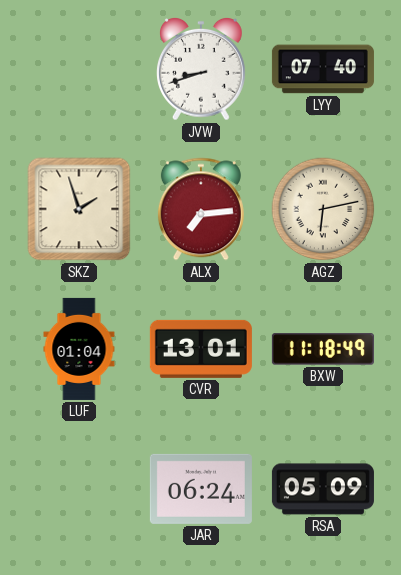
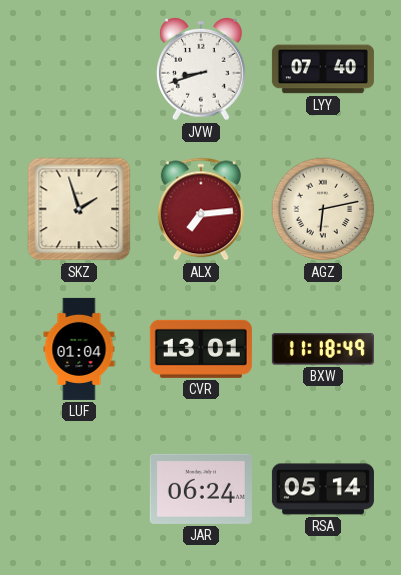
RSA: 05:09 -> 05:14 (323, 489)
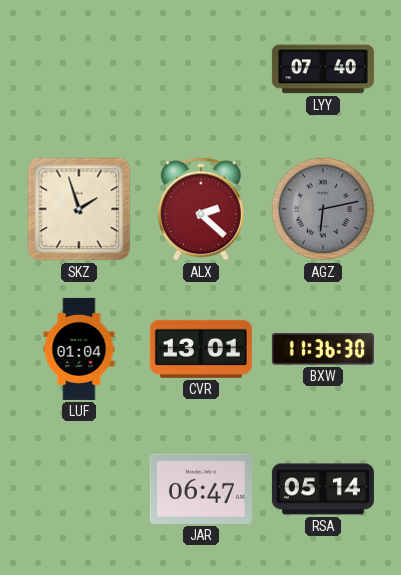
JVW: 8:42 -> none (202, 69)
ALX: 7:14 -> 2:22 (201, 209)
AGZ dial: cream -> grey (323, 209)
BXW: 11:18 -> 11:36 (323, 349)
JAR: 06:24 -> 06:47 (201, 489)
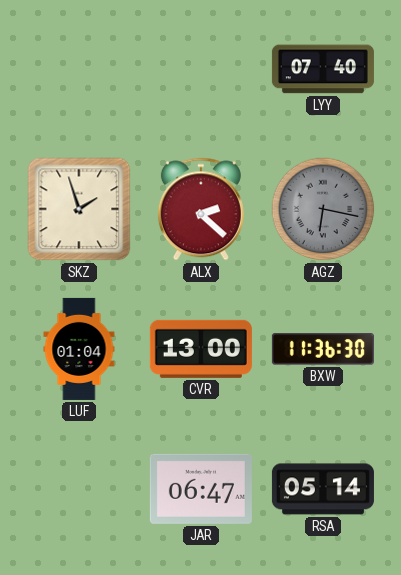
AGZ: 6:13 -> 6:17 (323, 209)
CVR: 13:01 -> 13:00 (201, 349)
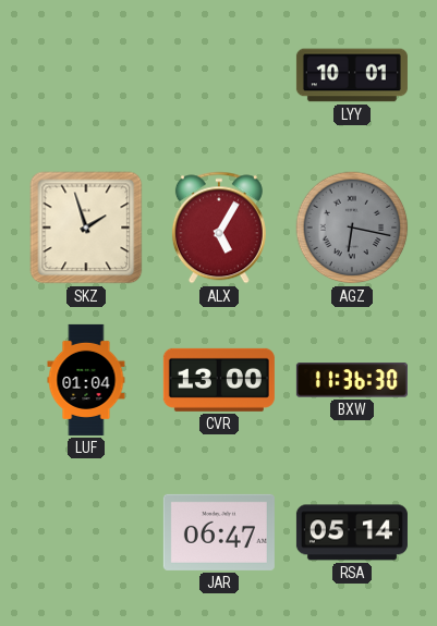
LYY: 07:40 -> 10:01 (352, 75)
ALX: 2:22 -> 5:05 (219, 228)
